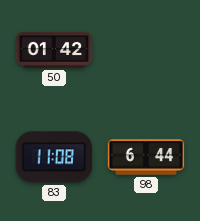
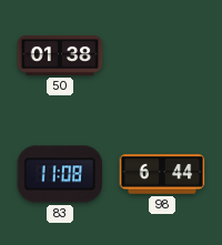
50: 01:42 -> 01:38 (60, 55)
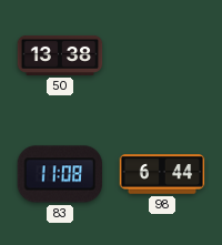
50: 01:38 -> 13:38 (60, 55)
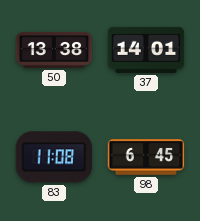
37: none -> 14:01 (146, 50)
98: 6:44 -> 6:45 (146, 157)
